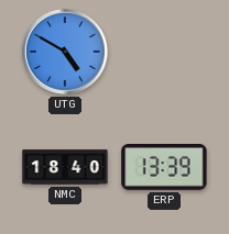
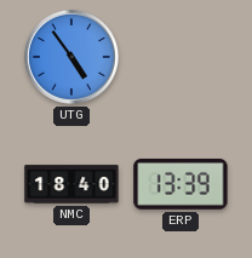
UTG: 4:50 -> 4:54 (71, 57)
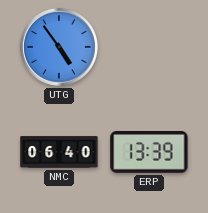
NMC: 18:40 -> 06:40 (59, 152)
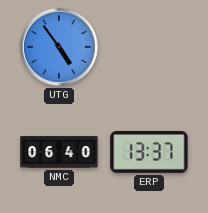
ERP: 13:39 -> 13:37 (149, 153)
